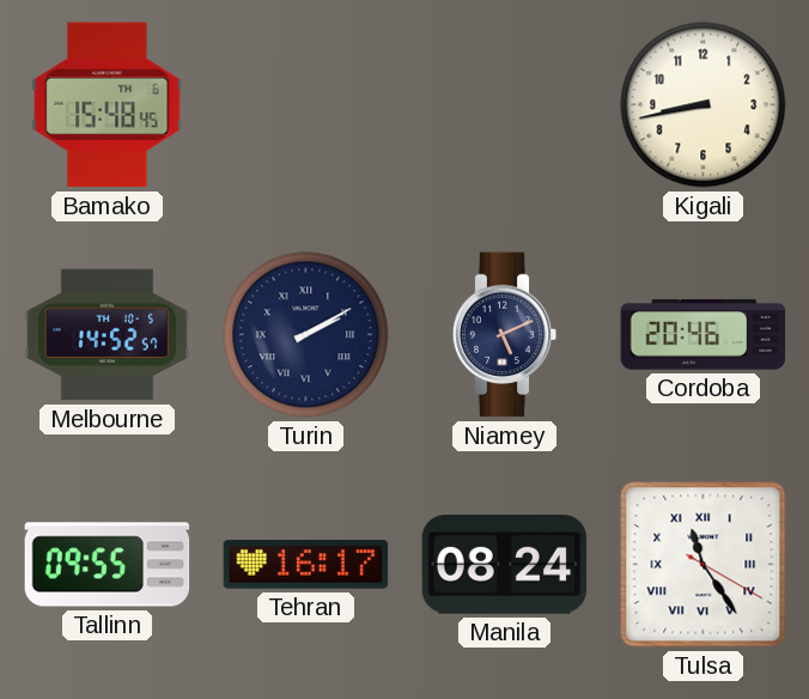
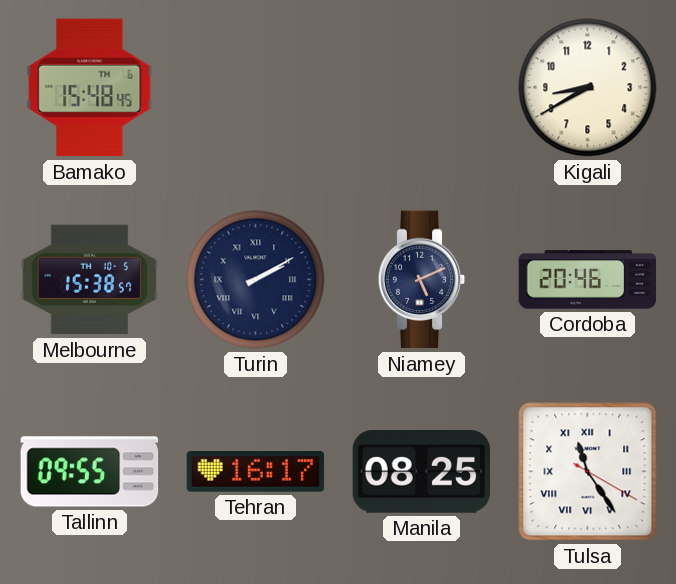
Kigali: 8:43 -> 8:40 (588, 88)
Melbourne: 14:52 -> 15:38 (90, 280)
Manila: 08:24 -> 08:25 (422, 472)
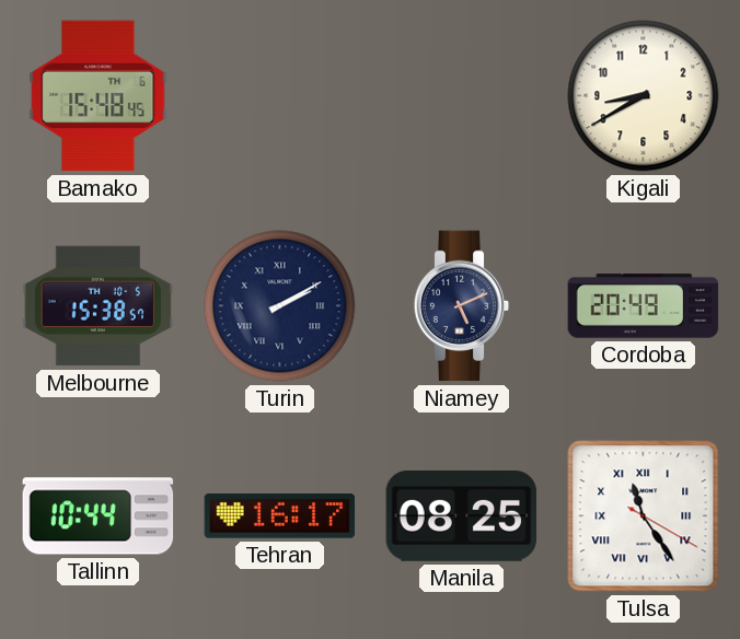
Cordoba: 20:46 -> 20:49 (644, 306)
Tallinn: 09:55 -> 10:44 (99, 516)
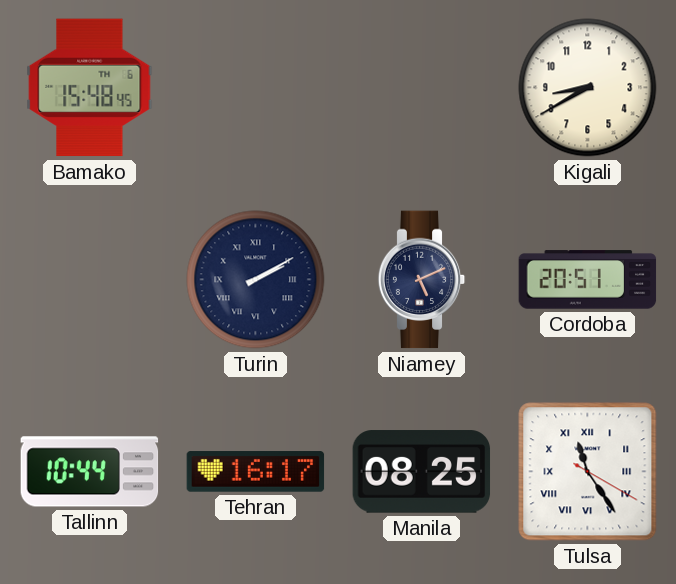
Melbourne: 15:38 -> none (99, 306)
Cordoba: 20:49 -> 20:51 (588, 280)
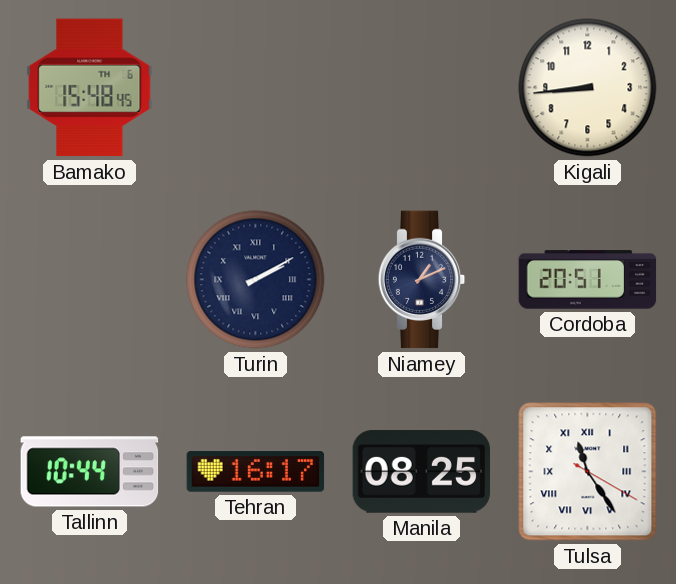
Kigali: 8:40 -> 8:44 (588, 88)
Niamey: 5:11 -> 1:11 (422, 280)
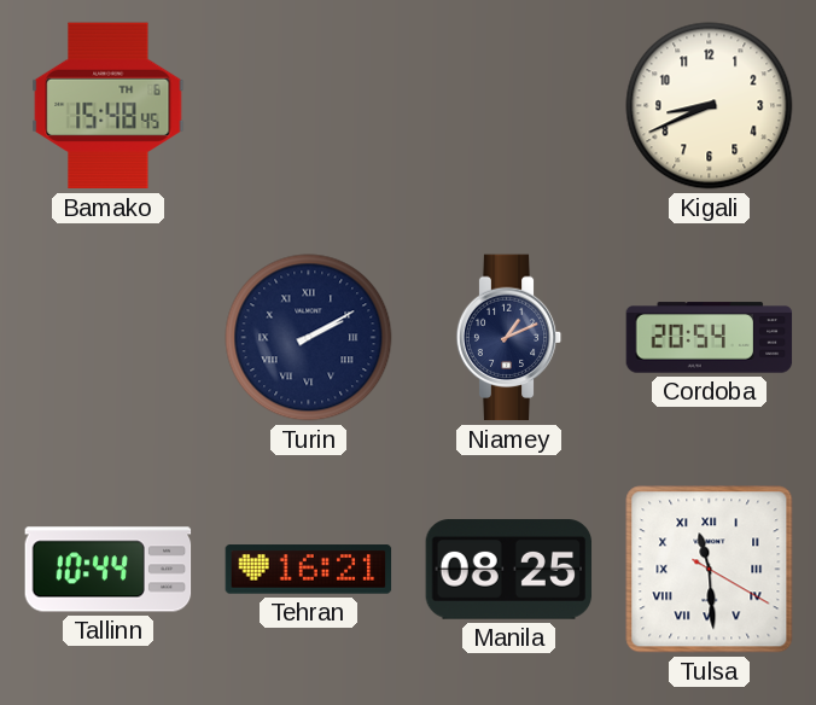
Kigali: 8:44 -> 8:41 (710, 106)
Cordoba: 20:51 -> 20:54 (710, 338)
Tehran: 16:17 -> 16:21 (309, 570)
Tulsa: 11:24 -> 11:29 (710, 570)
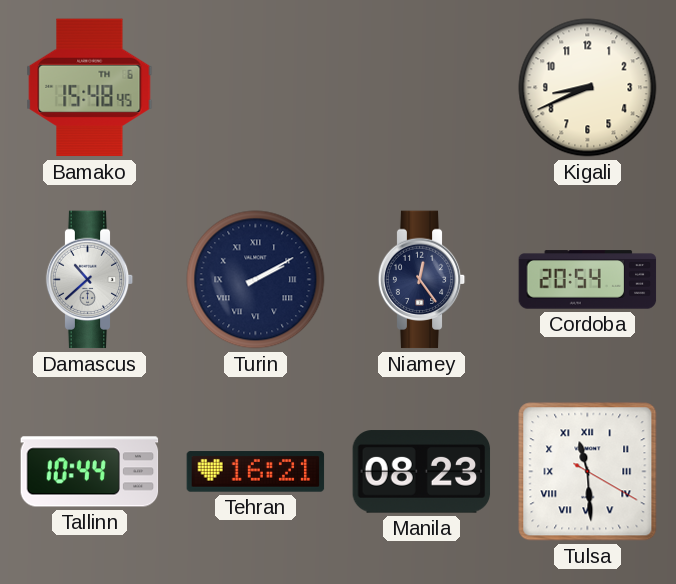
Damascus: none -> 10:38 (90, 280)
Niamey: 1:11 -> 12:24 (422, 280)
Manila: 08:25 -> 08:23 (422, 472)
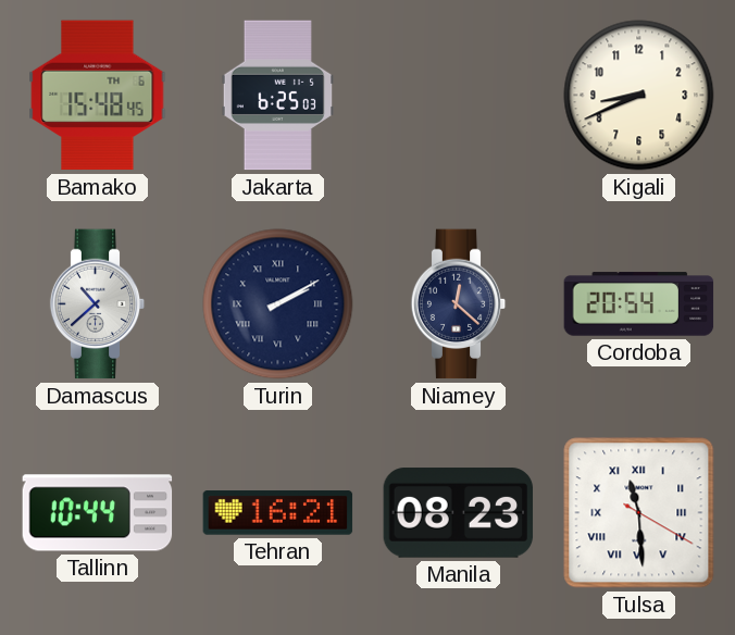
Jakarta: none -> 6:25 (277, 96)
Niamey: 12:24 -> 12:22 (459, 304)
